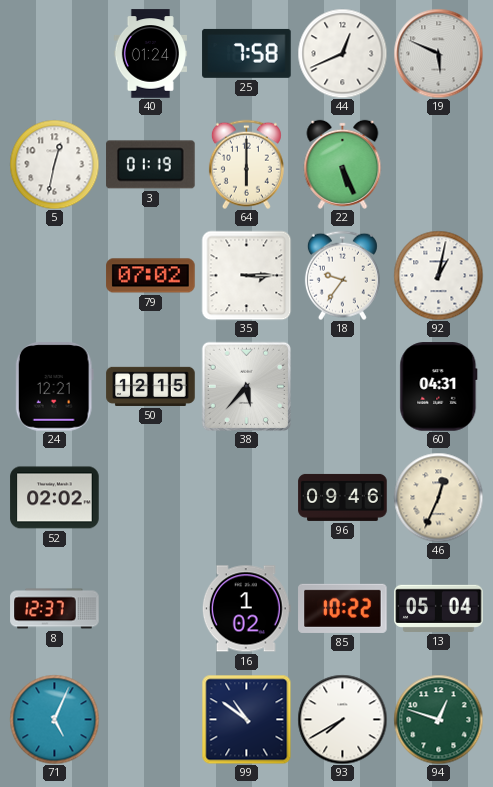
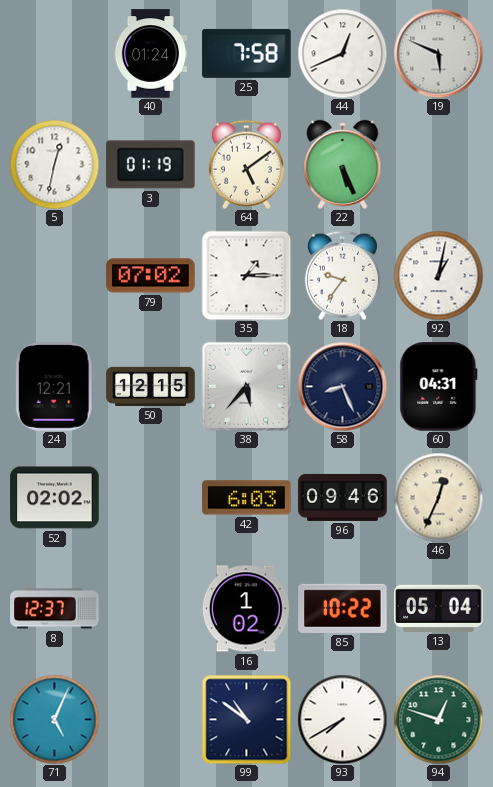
64: 6:00 -> 5:09 (246, 164)
35: 3:15 -> 1:15 (246, 275)
58: none -> 8:26 (342, 386)
42: none -> 6:03 (247, 498)
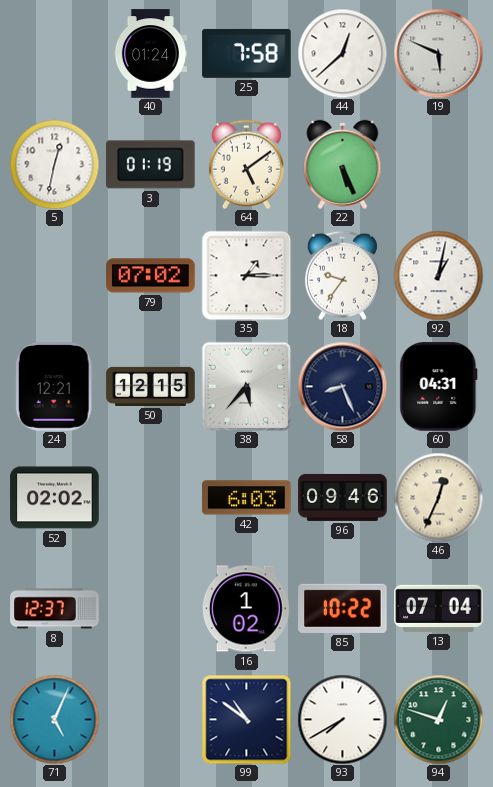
44: 12:41 -> 12:38 (342, 53)
13: 05:04 -> 07:04 (439, 608)
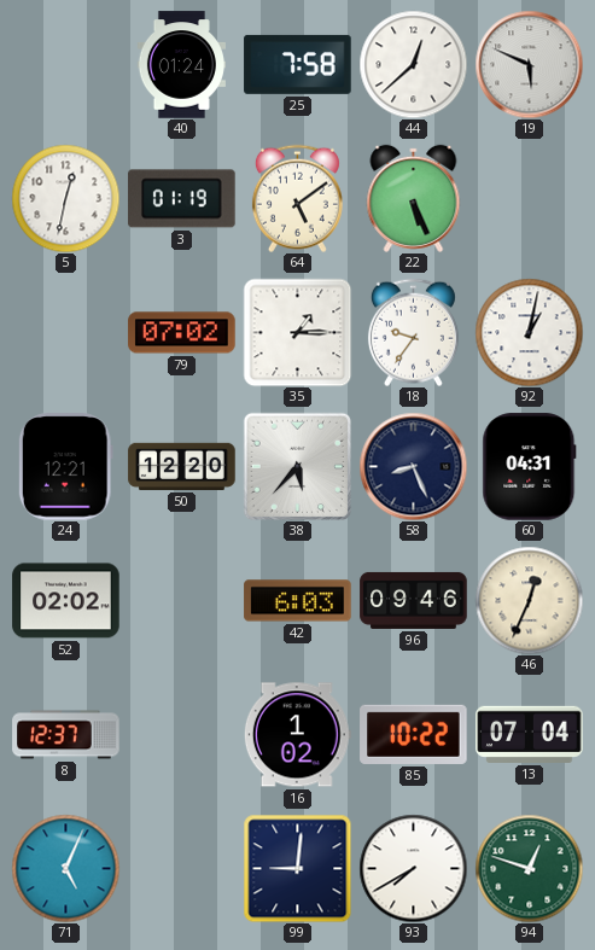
50: 12:15 -> 12:20 (182, 466)
99: 10:51 -> 9:01 (297, 868)
